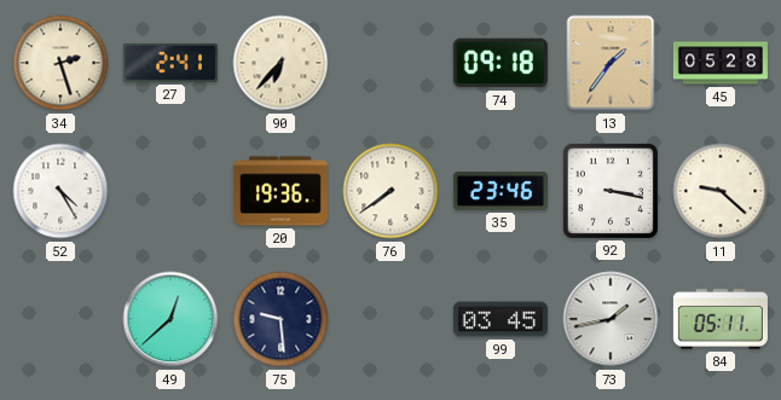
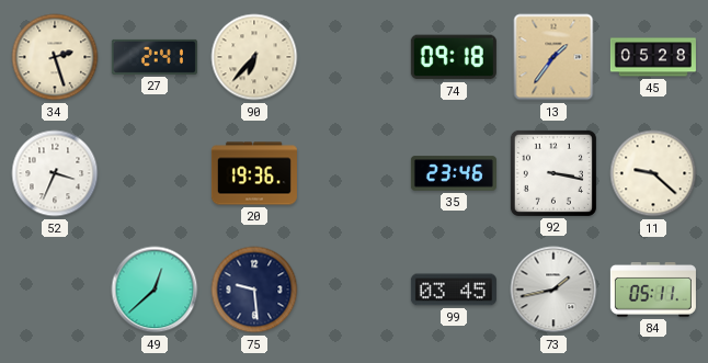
52: 4:25 -> 3:34 (55, 173)
76: 7:39 -> none (390, 191)
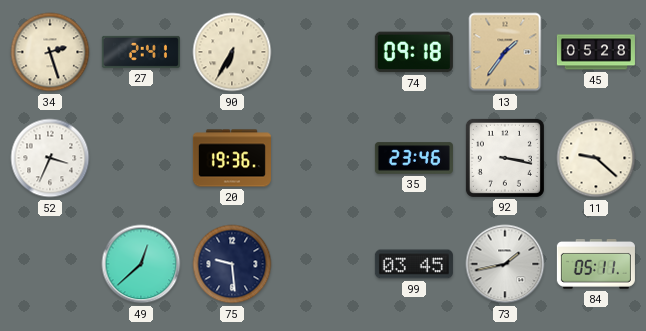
90: 6:37 -> 6:35 (232, 52)
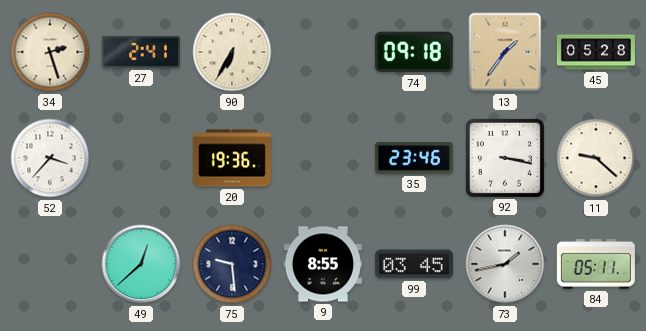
52: 3:34 -> 3:37 (50, 158)
9: none -> 8:55 (323, 264)
